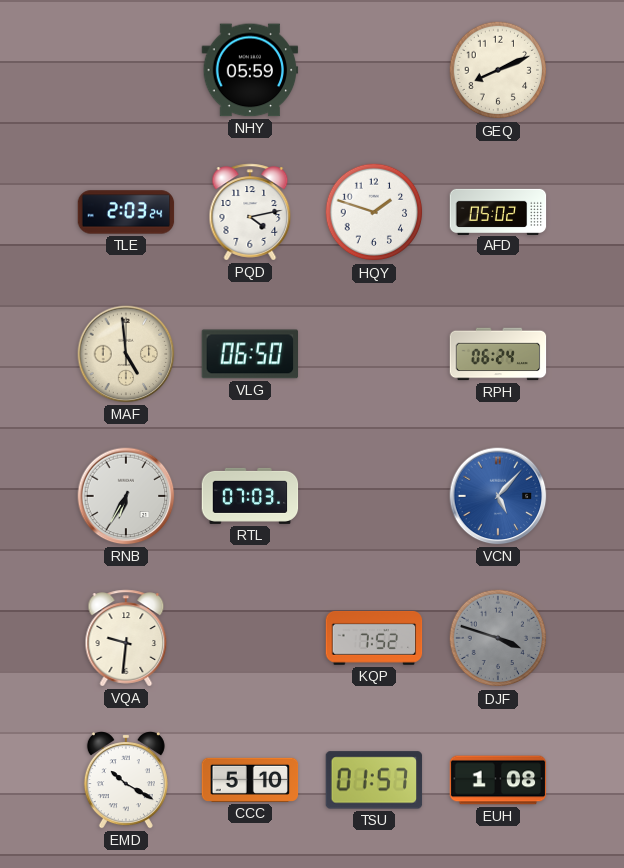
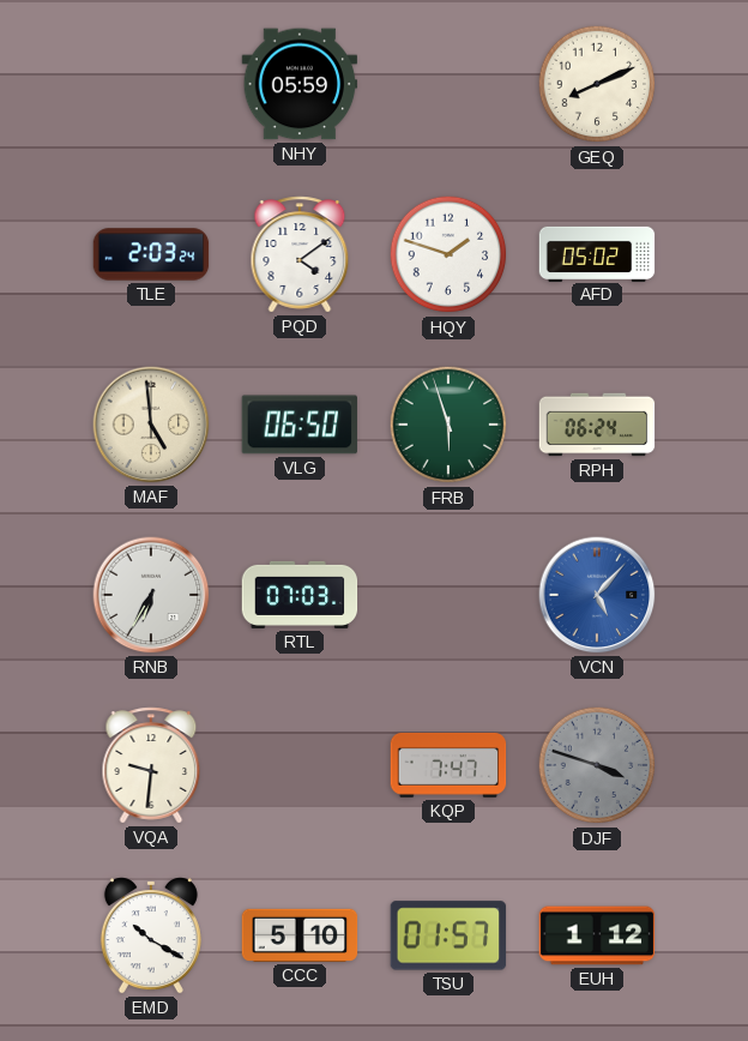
PQD: 4:13 -> 4:09 (300, 254)
FRB: none -> 5:57 (448, 425)
KQP: 7:52 -> 7:47 (448, 766)
EUH: 1:08 -> 1:12 (597, 935)
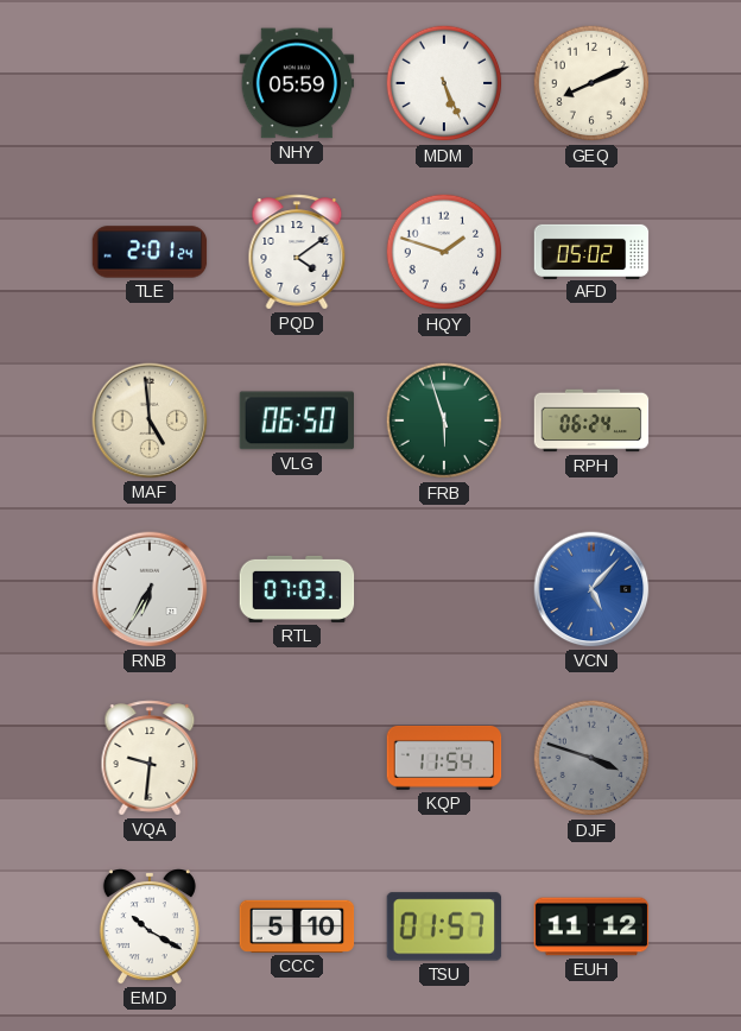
MDM: none -> 5:26 (444, 83)
TLE: 2:03 -> 2:01 (150, 252)
KQP: 7:47 -> 11:54 (444, 759)
EUH: 1:12 -> 11:12 (591, 926)
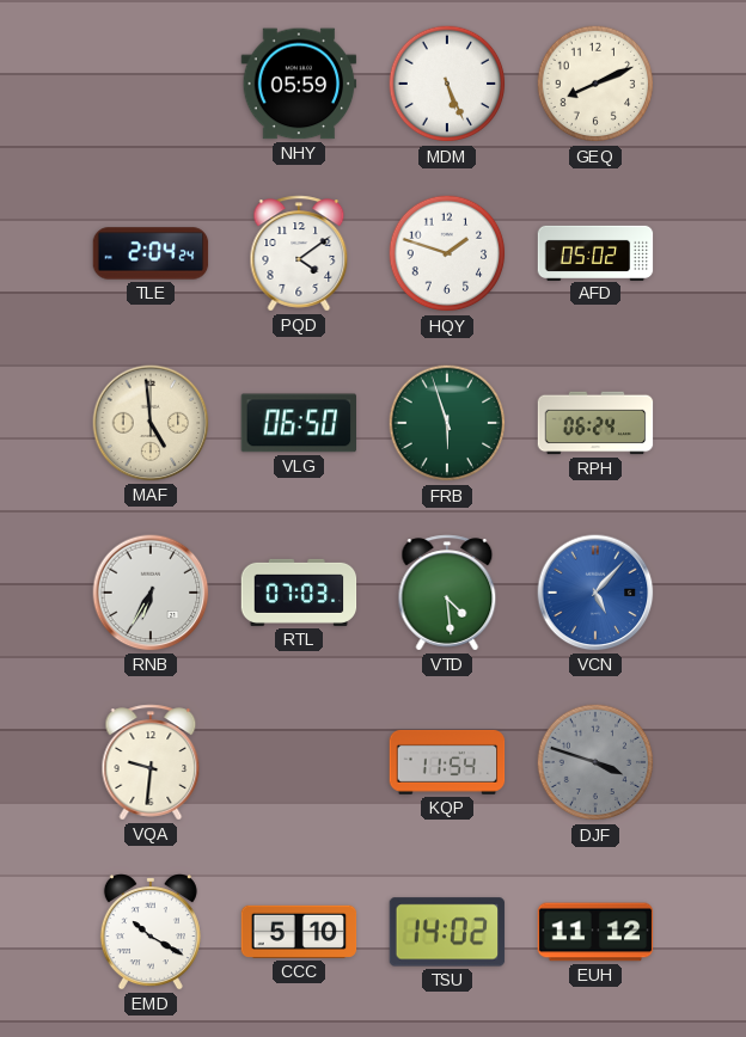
TLE: 2:01 -> 2:04 (151, 253)
VTD: none -> 4:29 (447, 593)
TSU: 01:57 -> 14:02 (447, 932)
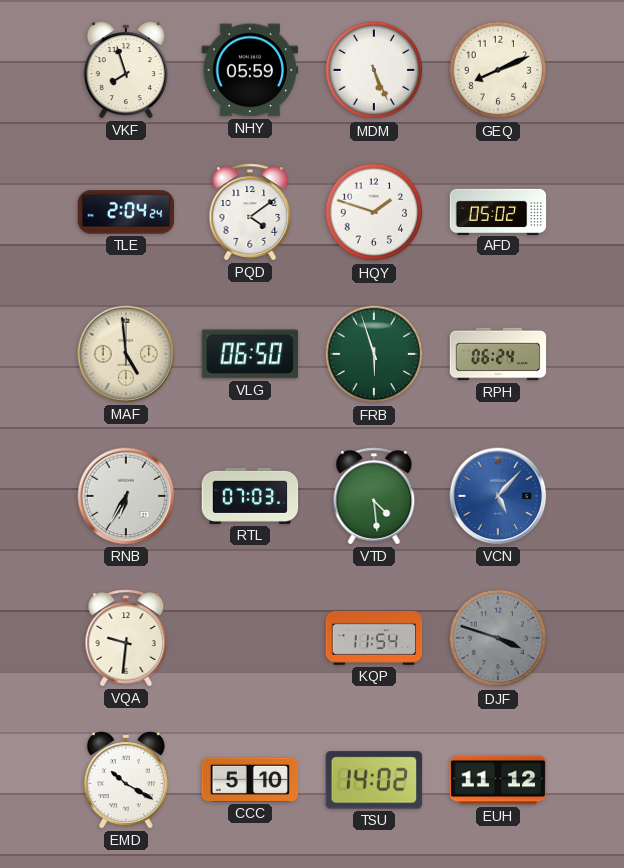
VKF: none -> 7:57 (126, 70)
